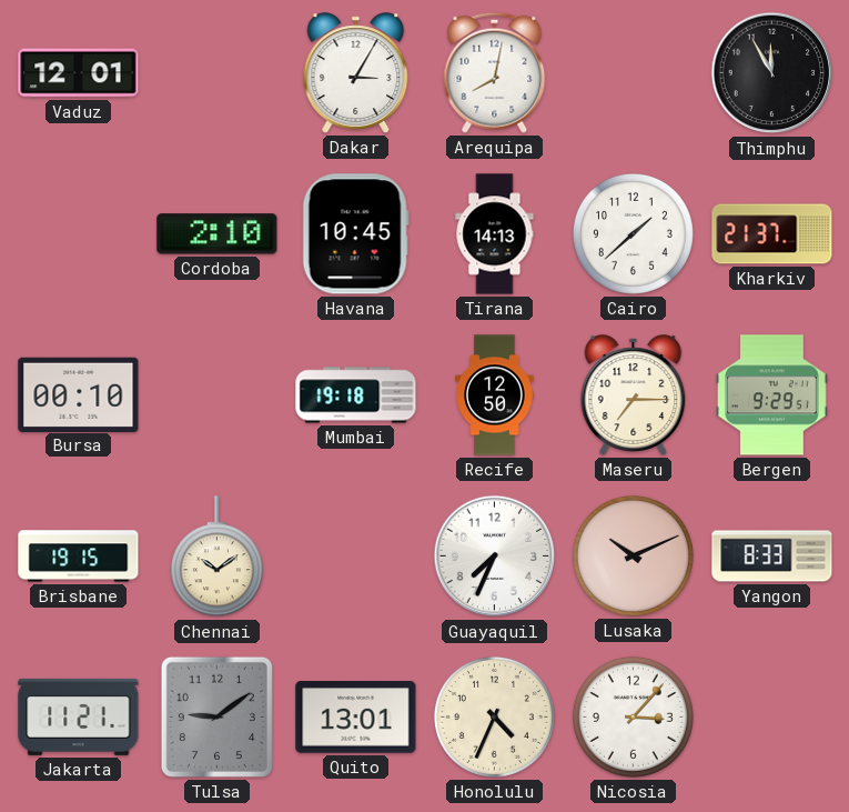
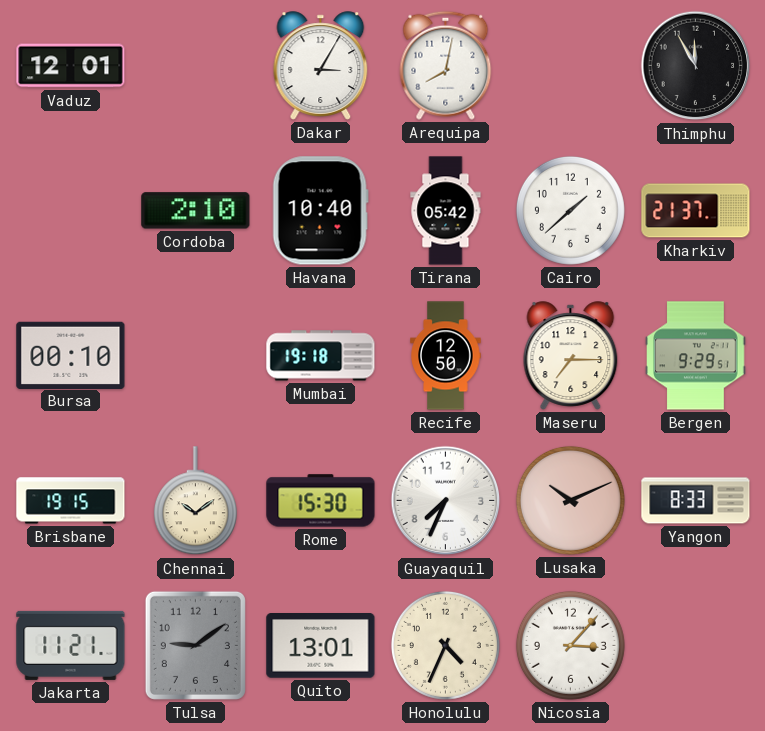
Havana: 10:45 -> 10:40 (320, 211)
Tirana: 14:13 -> 05:42 (446, 211)
Rome: none -> 15:30 (321, 501)
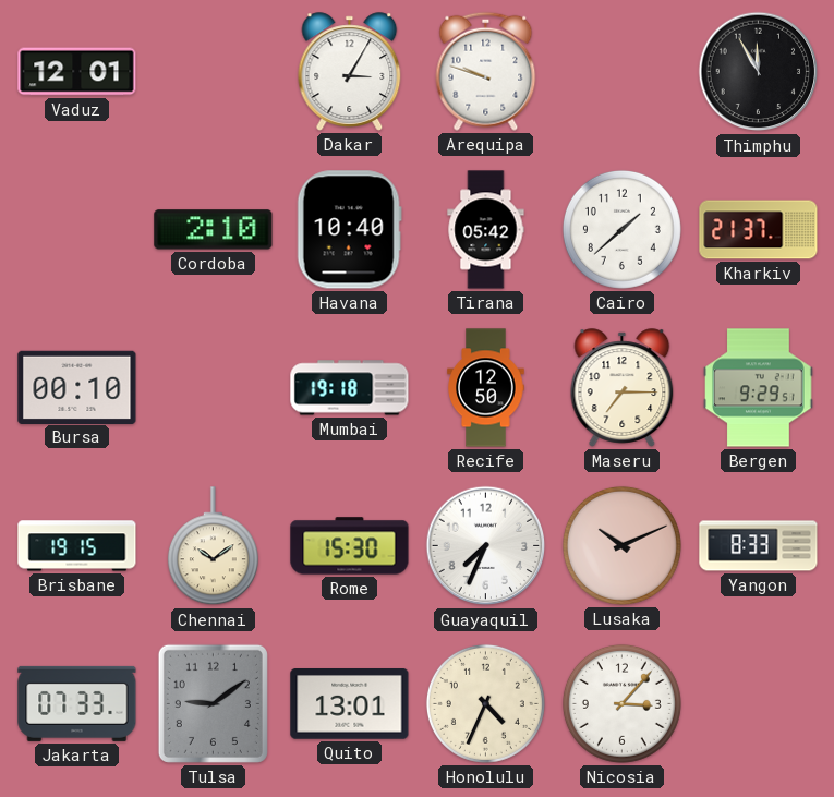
Arequipa: 8:02 -> 9:48 (486, 71)
Jakarta: 11:21 -> 07:33 (77, 703)
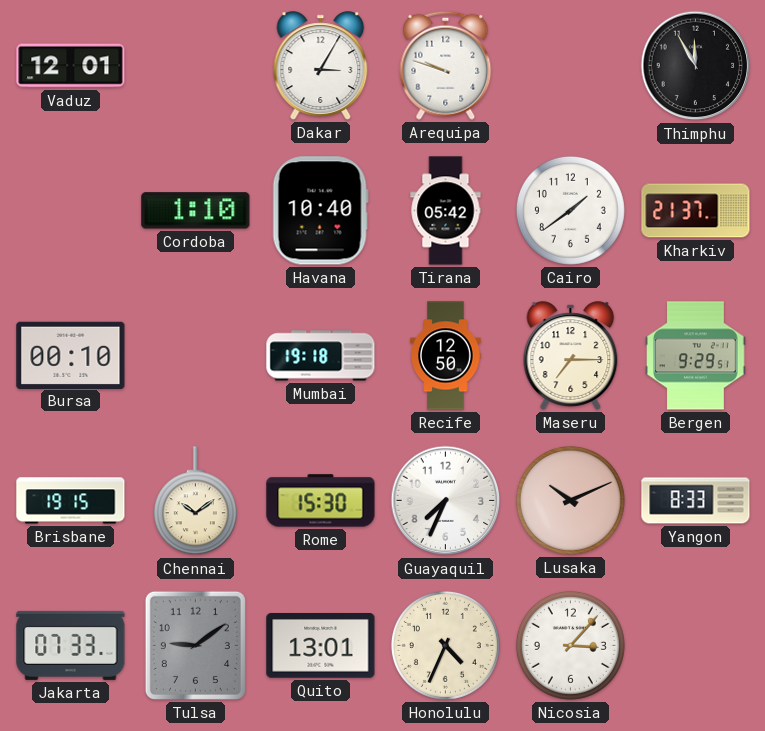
Cordoba: 2:10 -> 1:10 (196, 211)
Cairo: 1:38 -> 1:39 (570, 210)
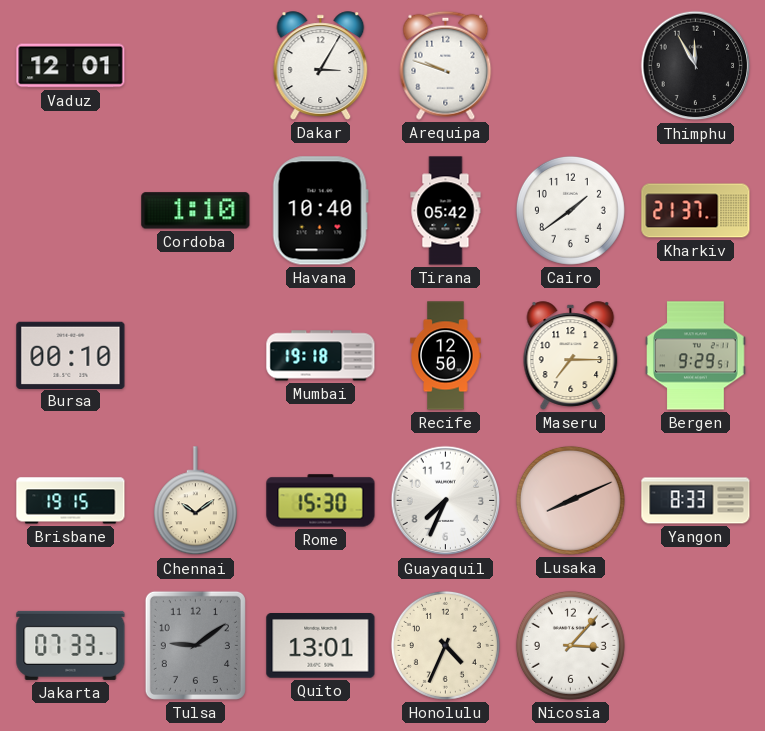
Lusaka: 10:11 -> 8:11 (570, 500)
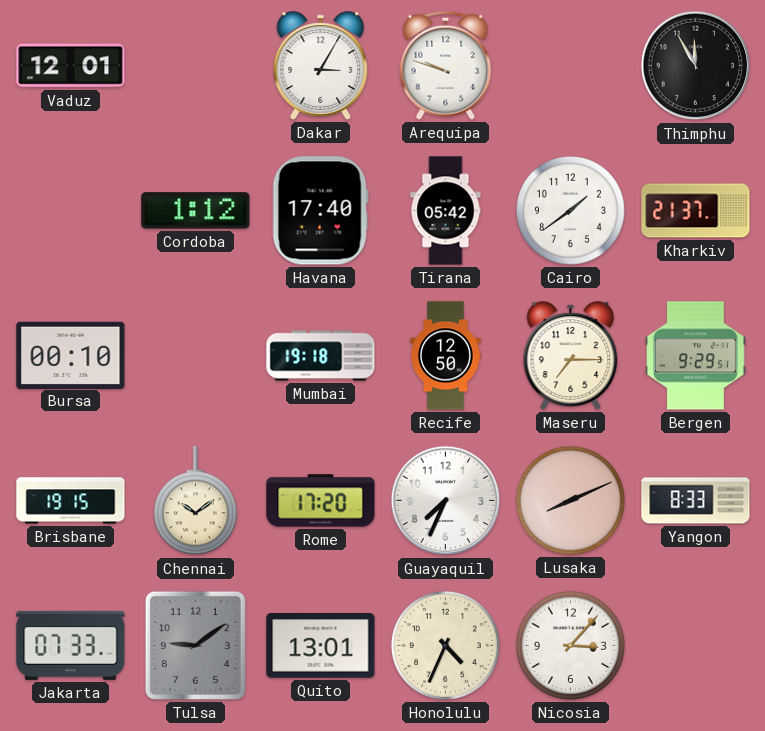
Cordoba: 1:10 -> 1:12 (196, 211)
Havana: 10:40 -> 17:40 (320, 211)
Rome: 15:30 -> 17:20 (321, 501)
